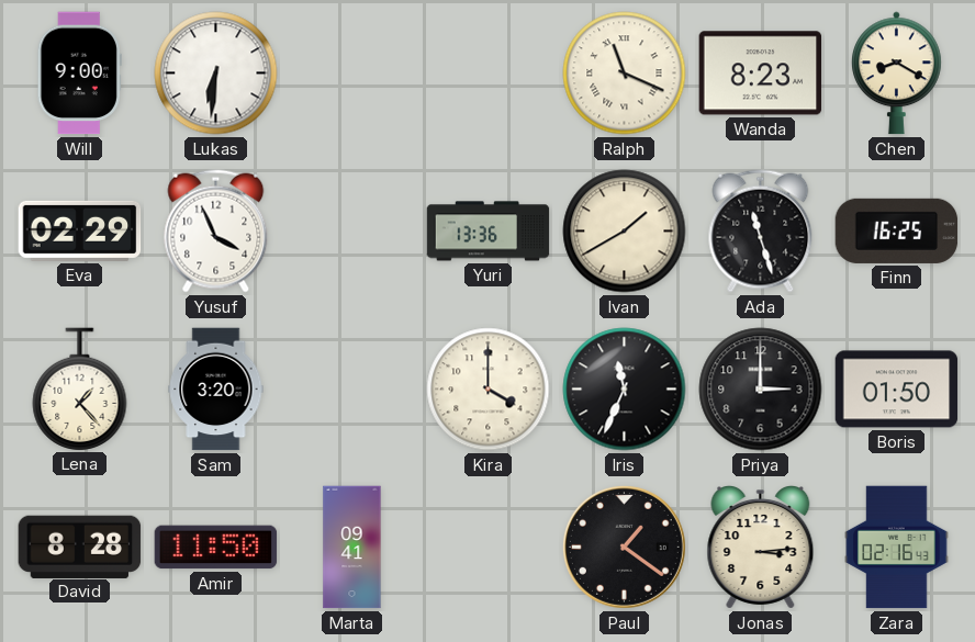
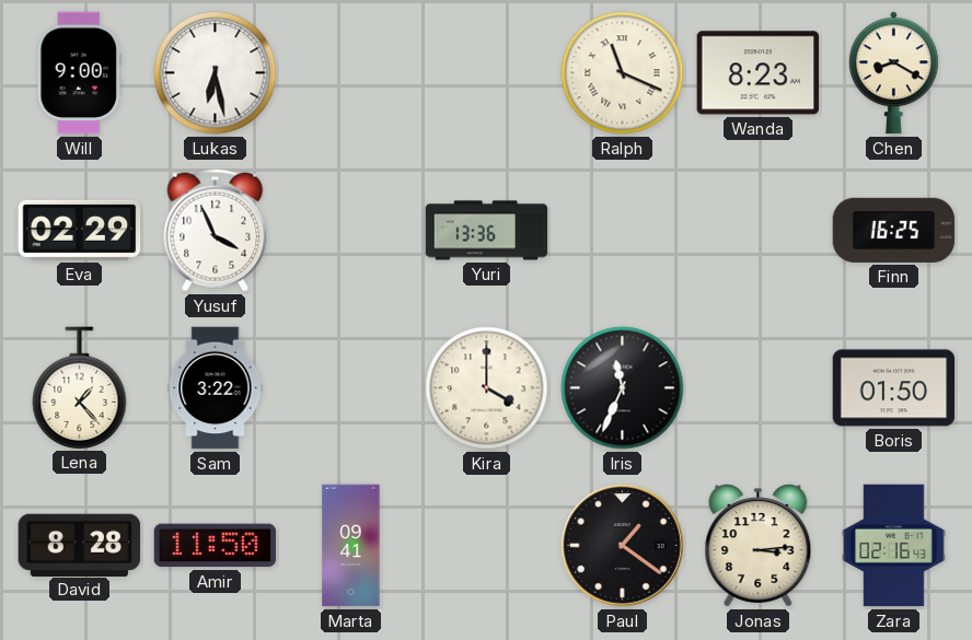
Lukas: 6:31 -> 6:28 (216, 73)
Ivan: 1:40 -> none (625, 232)
Ada: 11:27 -> none (761, 232)
Sam: 3:20 -> 3:22 (216, 388)
Priya: 3:00 -> none (761, 390)
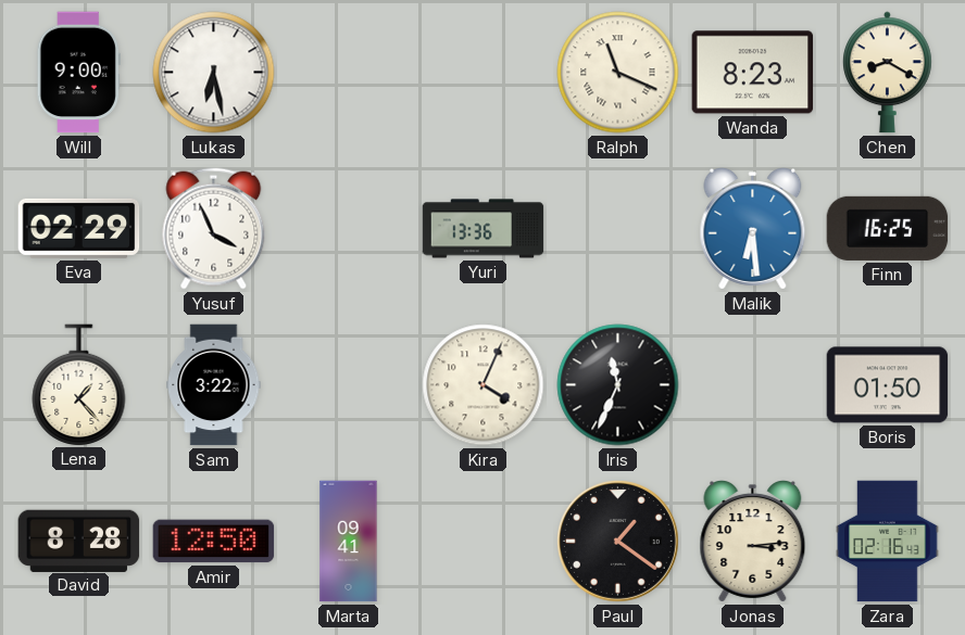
Malik: none -> 6:29 (753, 229)
Kira: 4:00 -> 4:04 (484, 385)
Amir: 11:50 -> 12:50 (214, 542)
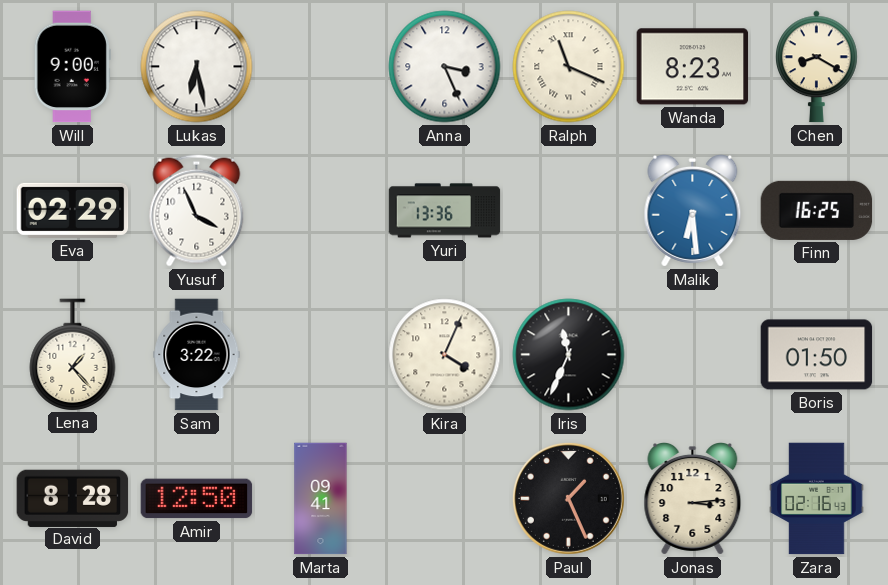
Anna: none -> 3:26 (445, 67)
Paul: 1:21 -> 1:26 (568, 498)
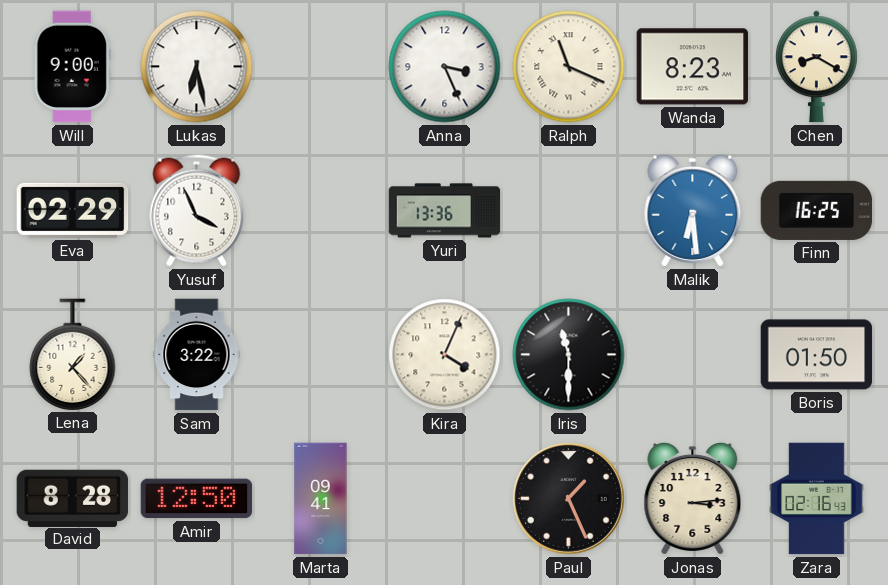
Iris: 11:34 -> 11:30 (569, 355)
